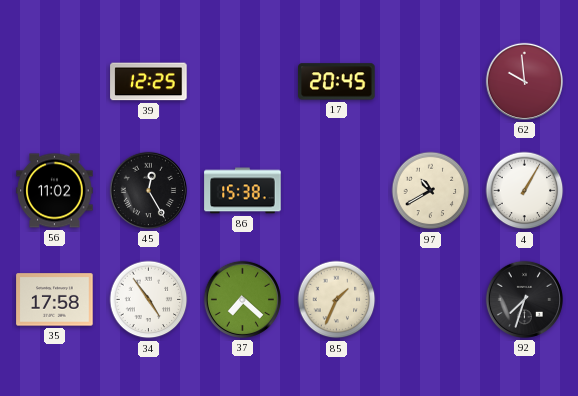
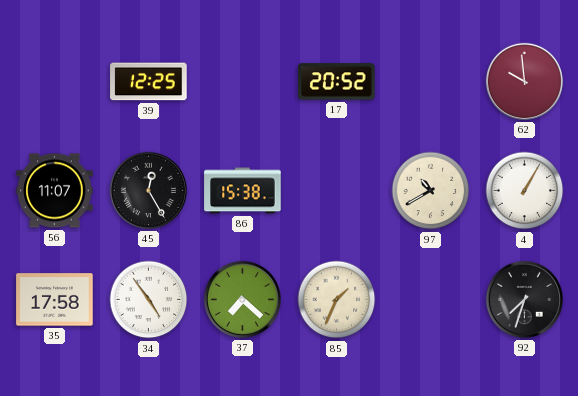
17: 20:45 -> 20:52 (337, 82)
56: 11:02 -> 11:07 (55, 191)
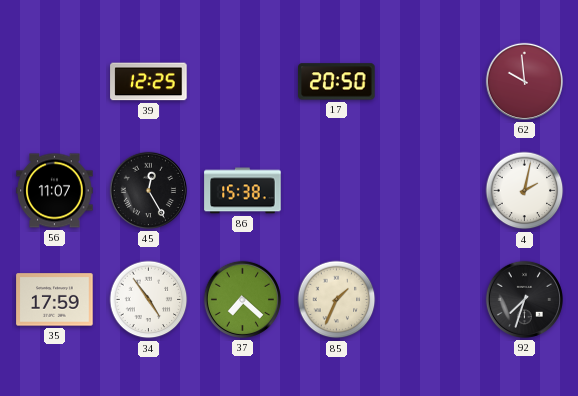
17: 20:52 -> 20:50 (337, 82)
97: 10:40 -> none (431, 191)
4: 1:05 -> 2:02 (525, 191)
35: 17:58 -> 17:59 (55, 300)
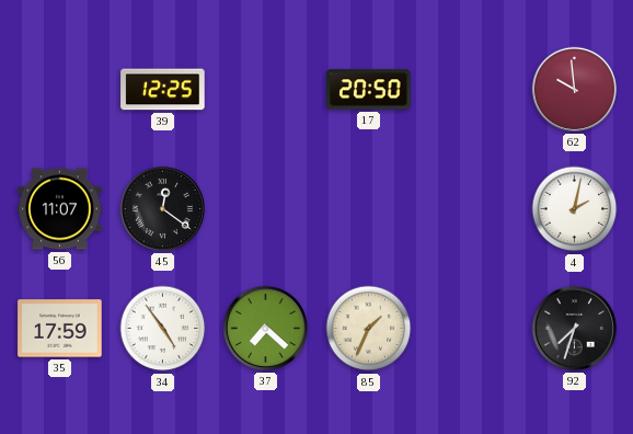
45: 12:25 -> 12:21 (162, 208)
86: 15:38 -> none (243, 191)
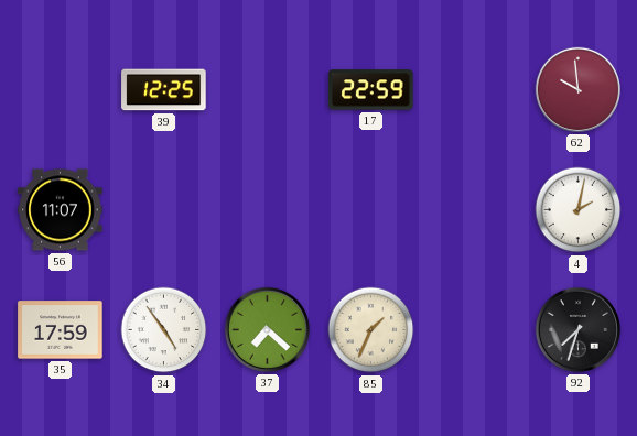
17: 20:50 -> 22:59 (371, 90)
45: 12:21 -> none (162, 208)
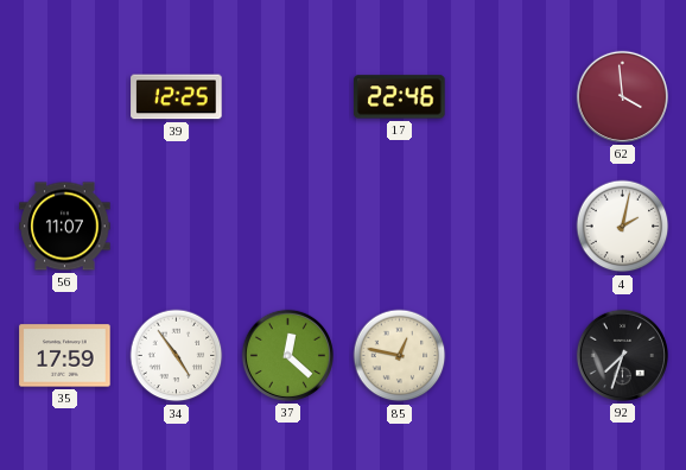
17: 22:59 -> 22:46 (400, 97)
62: 9:59 -> 3:59 (622, 96)
37: 7:22 -> 12:22 (287, 355)
85: 1:34 -> 12:47 (400, 356)
